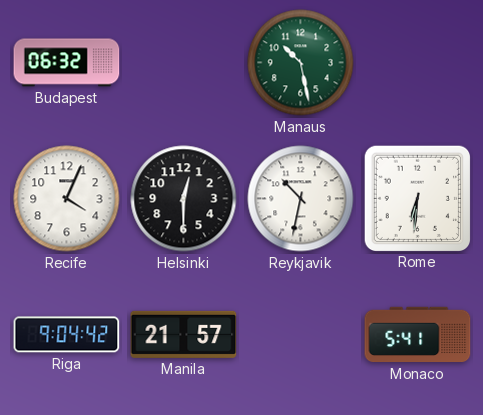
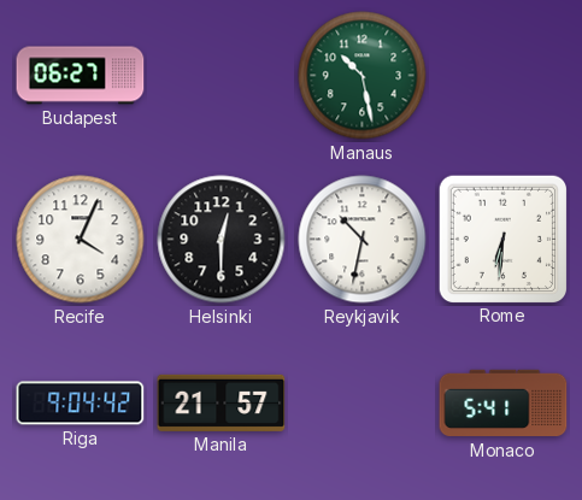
Budapest: 06:32 -> 06:27 (81, 76)
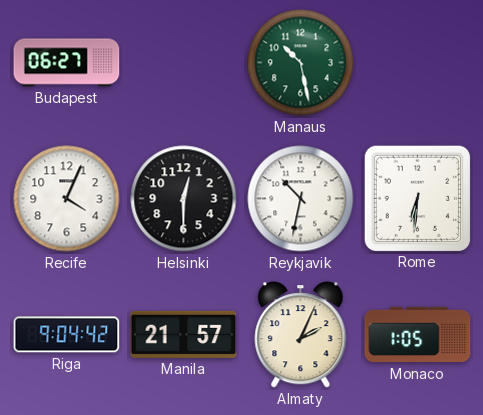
Almaty: none -> 2:04 (301, 335)
Monaco: 5:41 -> 1:05 (418, 335)
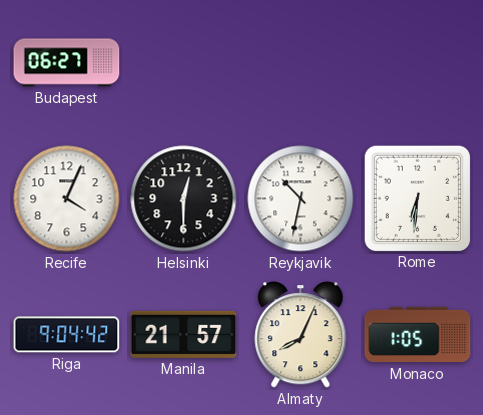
Manaus: 10:28 -> none (301, 63)
Almaty: 2:04 -> 8:04 (301, 335)
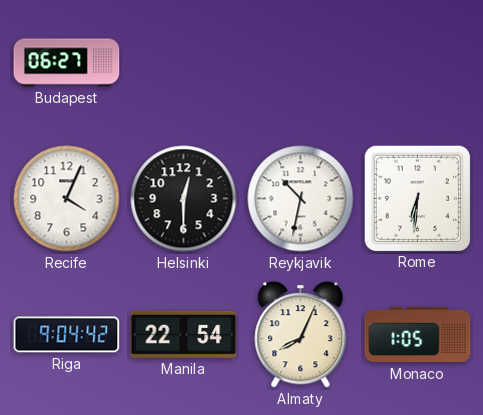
Manila: 21:57 -> 22:54 (184, 334)
